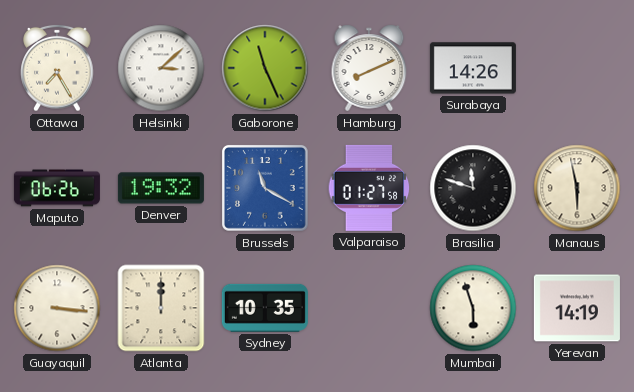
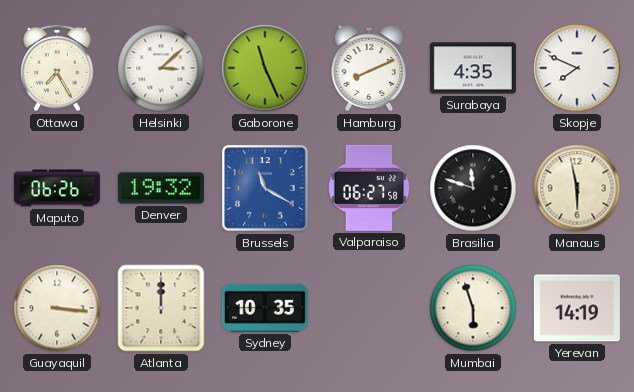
Surabaya: 14:26 -> 4:35 (473, 68)
Skopje: none -> 7:49 (577, 68)
Valparaiso: 01:27 -> 06:27 (369, 188)
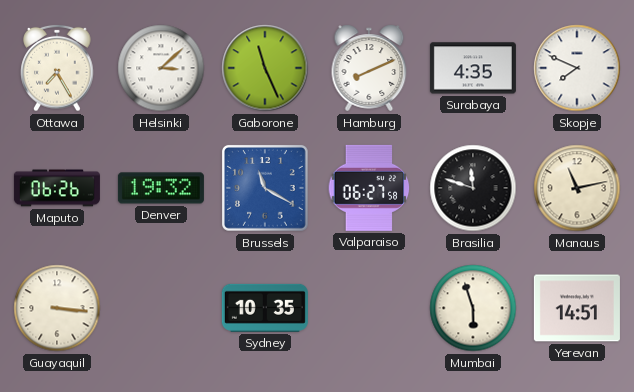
Manaus: 5:58 -> 11:13 (577, 188)
Atlanta: 12:00 -> none (161, 308)
Yerevan: 14:19 -> 14:51 (577, 308)
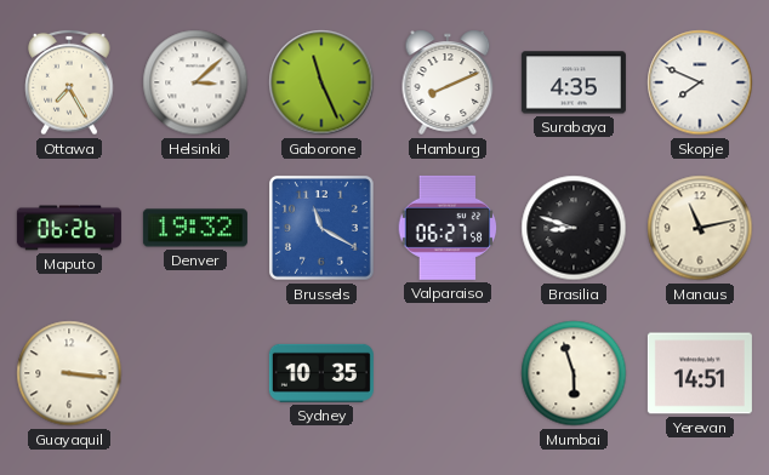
Brasilia: 11:48 -> 8:48 (574, 228)
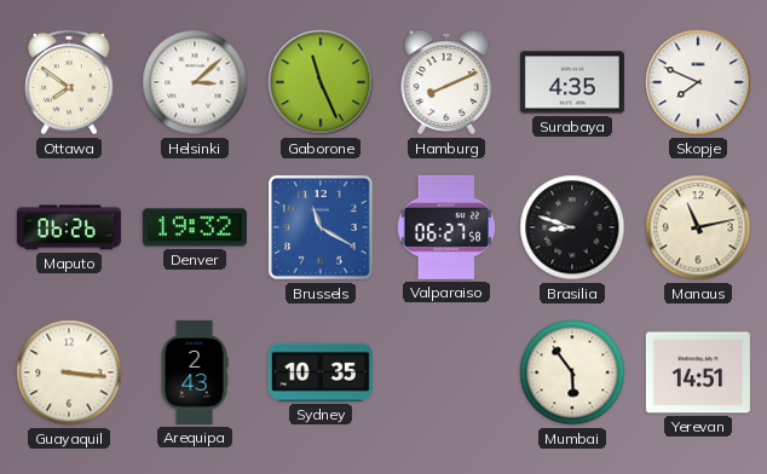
Ottawa: 7:25 -> 7:51 (69, 82)
Arequipa: none -> 2:43 (195, 372)
Mumbai: 5:57 -> 5:54 (572, 372)
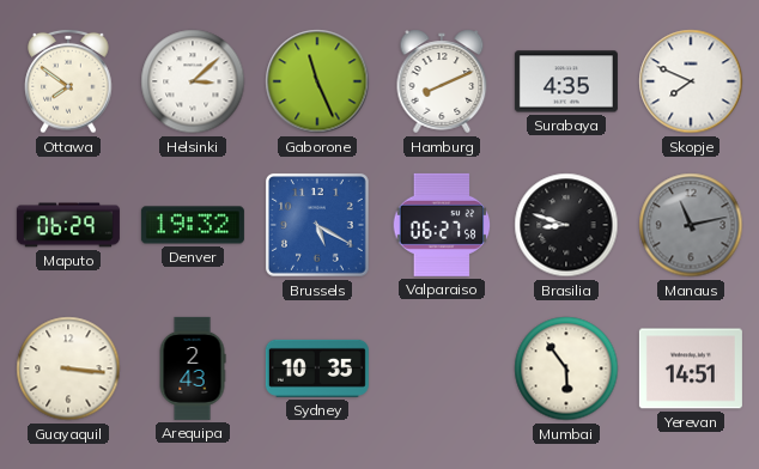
Maputo: 06:26 -> 06:29 (68, 225)
Brussels: 11:20 -> 5:20 (317, 225)
Manaus dial: cream -> grey (691, 225)
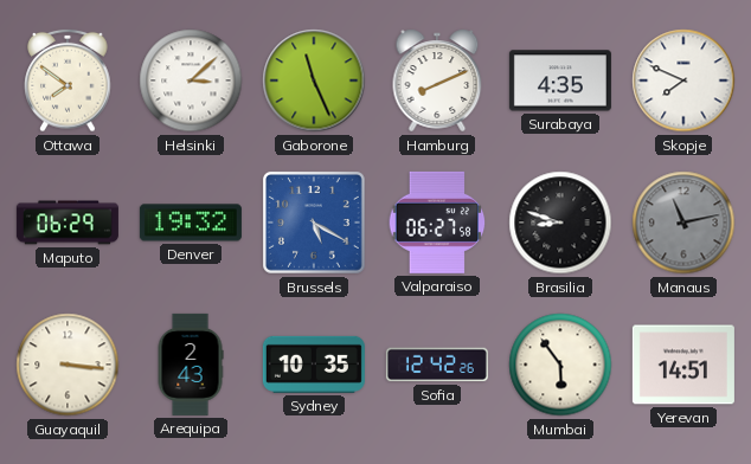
Sofia: none -> 12:42 (437, 365)
